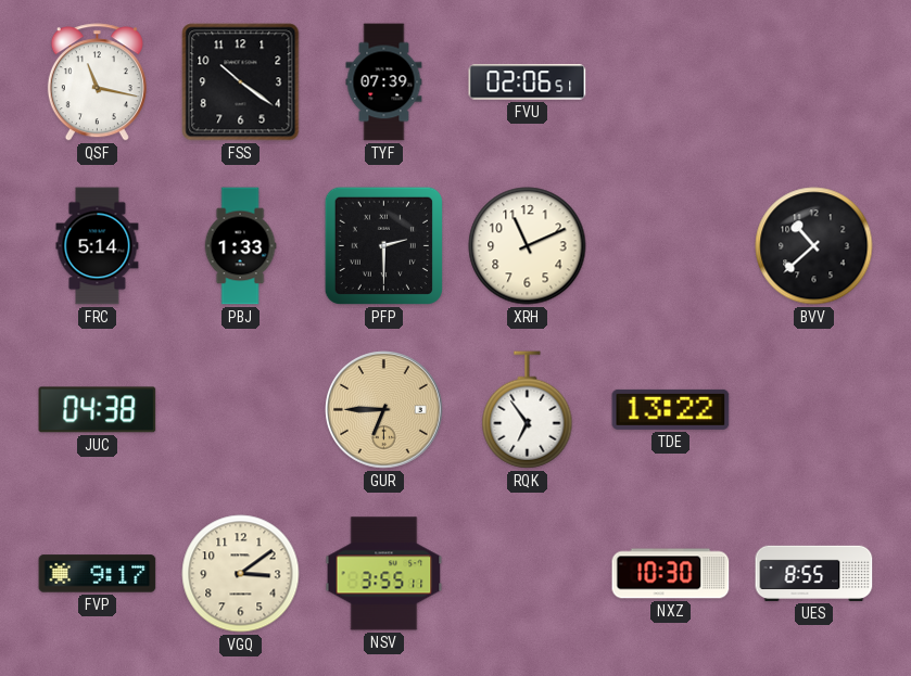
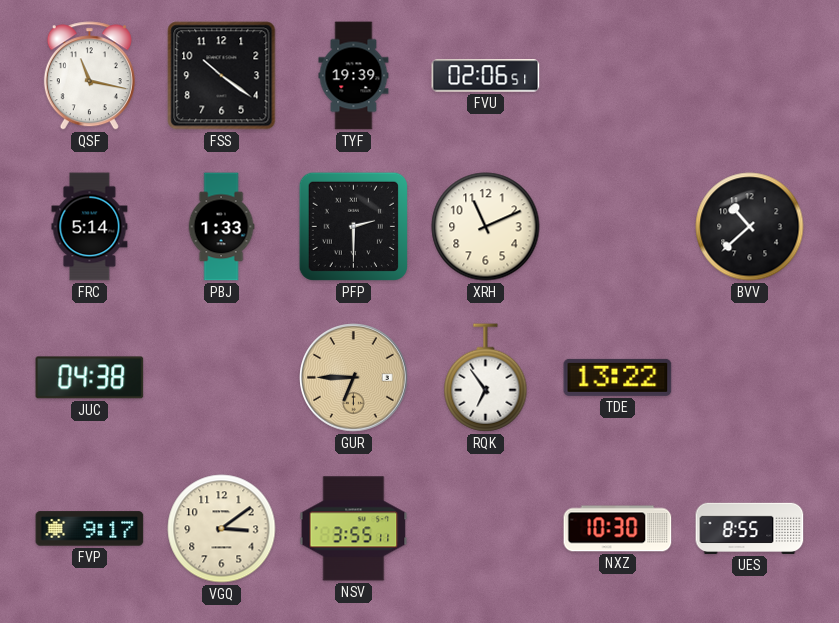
TYF: 07:39 -> 19:39 (354, 76)
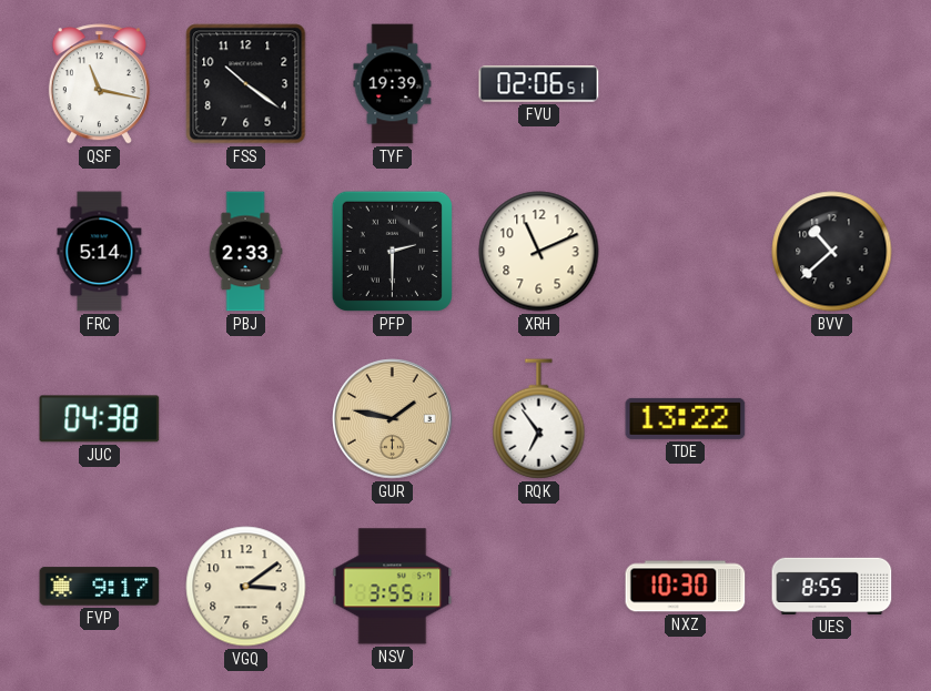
PBJ: 1:33 -> 2:33 (245, 252)
GUR: 6:45 -> 1:47 (393, 419)
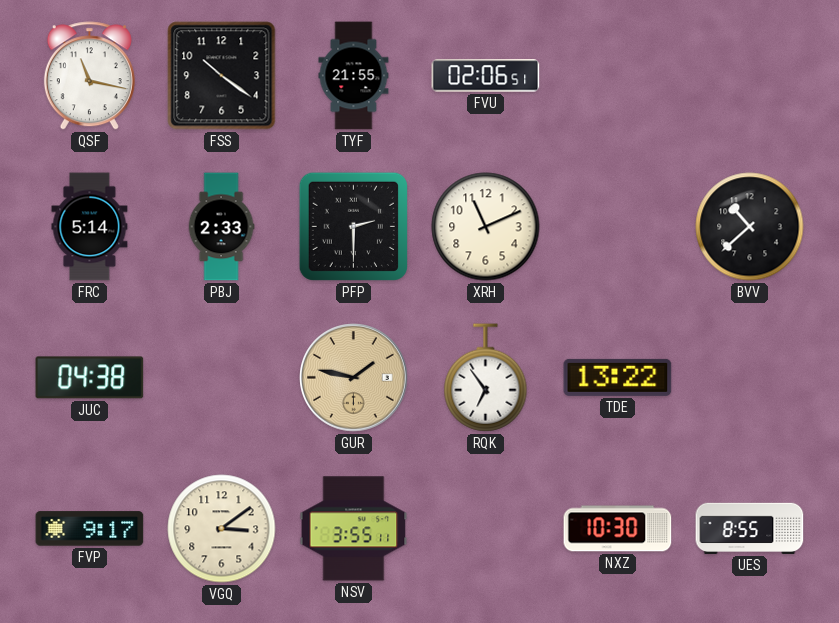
TYF: 19:39 -> 21:55 (354, 76)
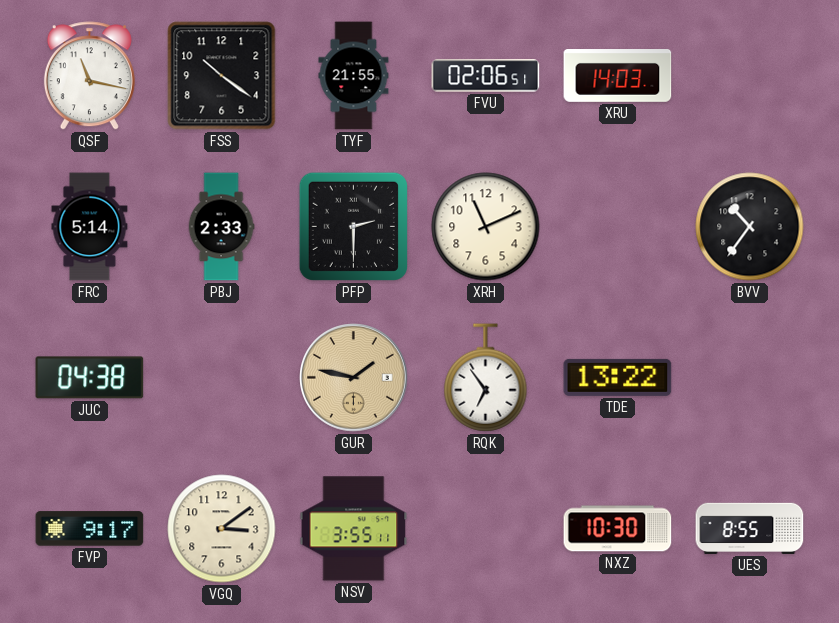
XRU: none -> 14:03 (618, 76)
BVV: 10:38 -> 10:36 (750, 227)
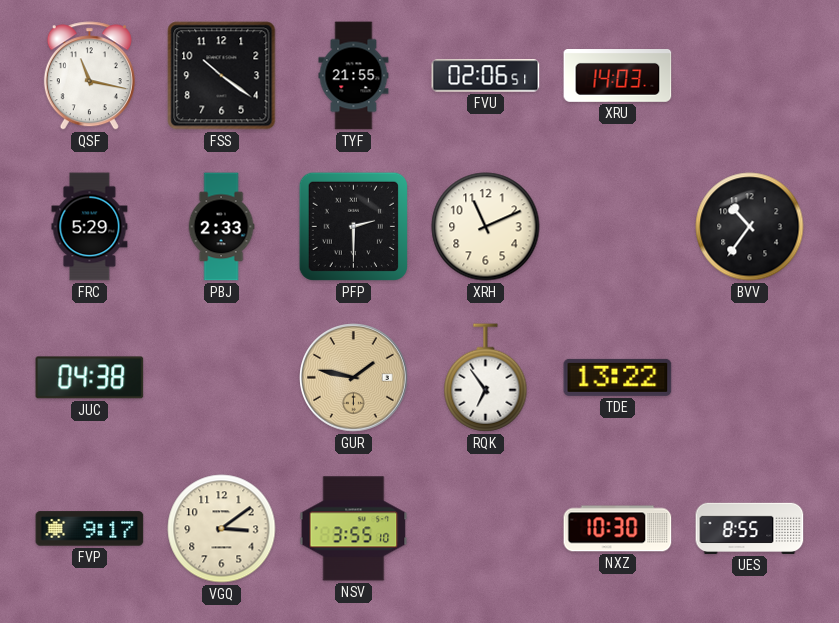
FRC: 5:14 -> 5:29 (90, 227)
NSV: 3:55:11 -> 3:55:10 (354, 529)
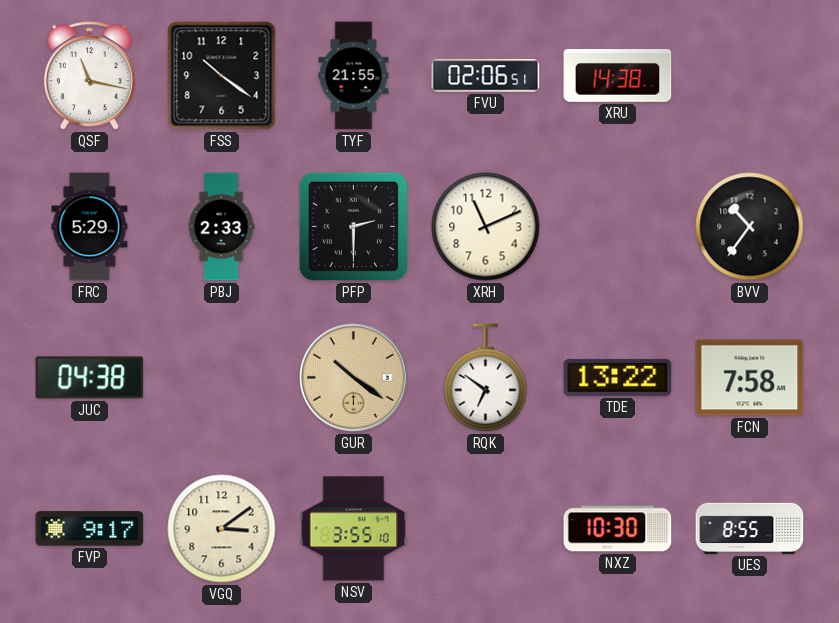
XRU: 14:03 -> 14:38 (618, 76)
GUR: 1:47 -> 10:21 (354, 378)
RQK: 6:54 -> 6:51 (486, 378)
FCN: none -> 7:58 (750, 378)
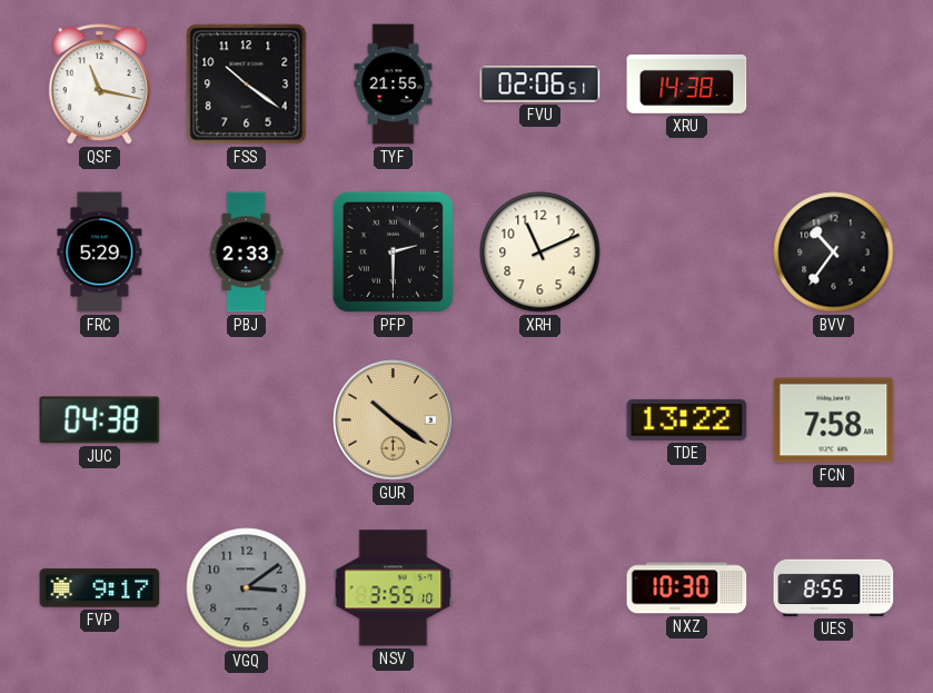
RQK: 6:51 -> none (486, 378)
VGQ dial: cream -> grey (247, 588)
